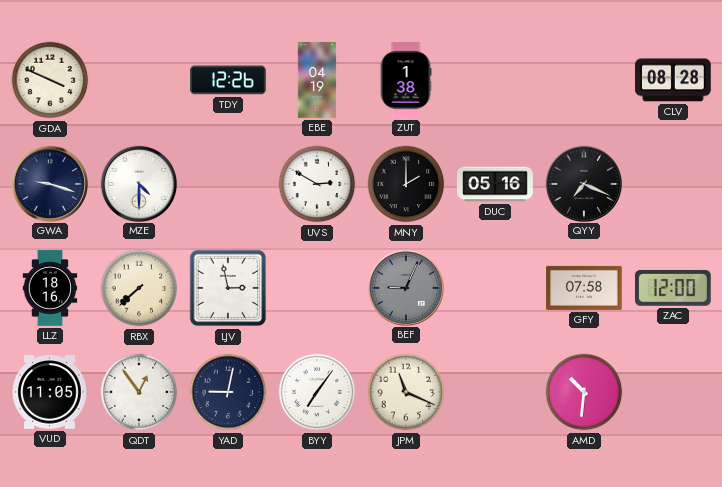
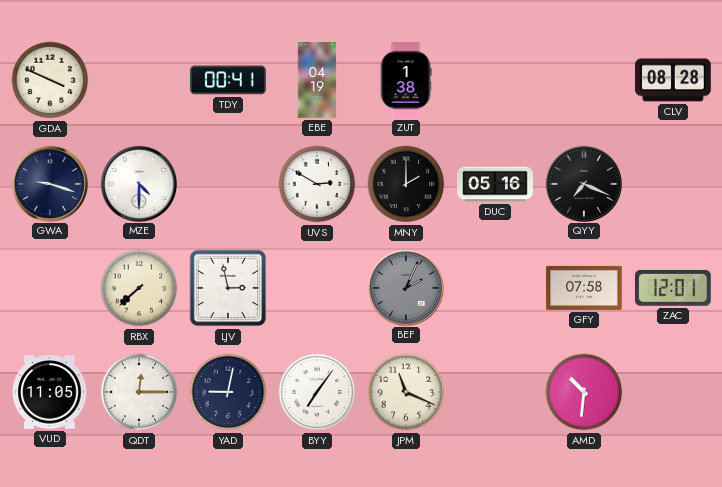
TDY: 12:26 -> 00:41 (228, 80)
LLZ: 18:16 -> none (50, 288)
BEF: 9:04 -> 2:04 (405, 287)
ZAC: 12:00 -> 12:01 (674, 288)
QDT: 12:54 -> 12:15 (139, 392)
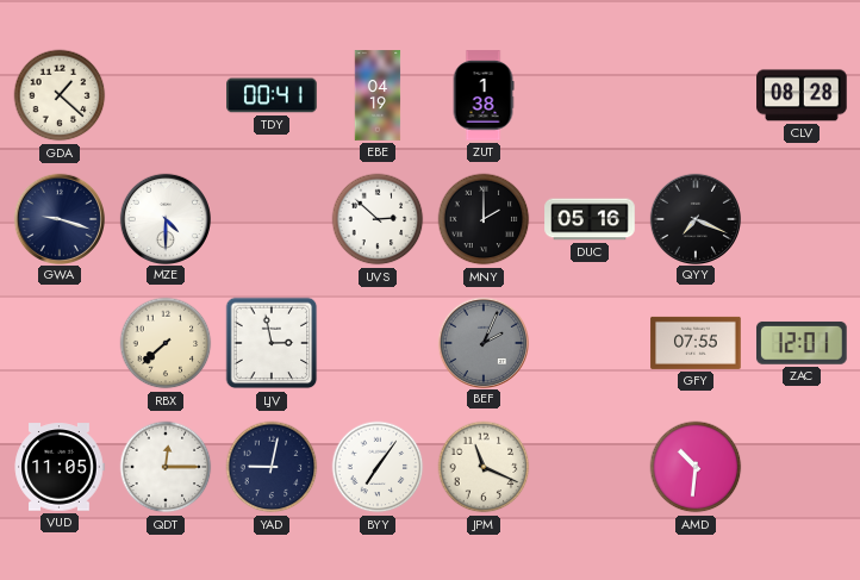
GDA: 3:49 -> 1:22 (60, 95)
UVS: 2:50 -> 2:52 (378, 219)
GFY: 07:58 -> 07:55 (696, 343)
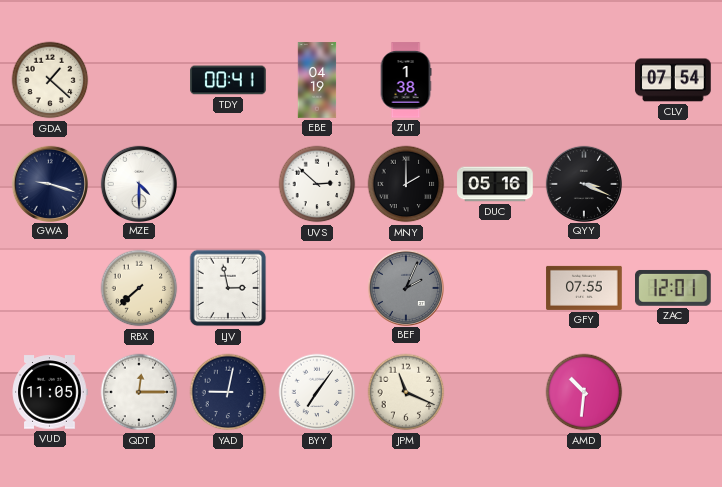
CLV: 08:28 -> 07:54 (673, 80)
QYY: 7:19 -> 3:19 (583, 183)
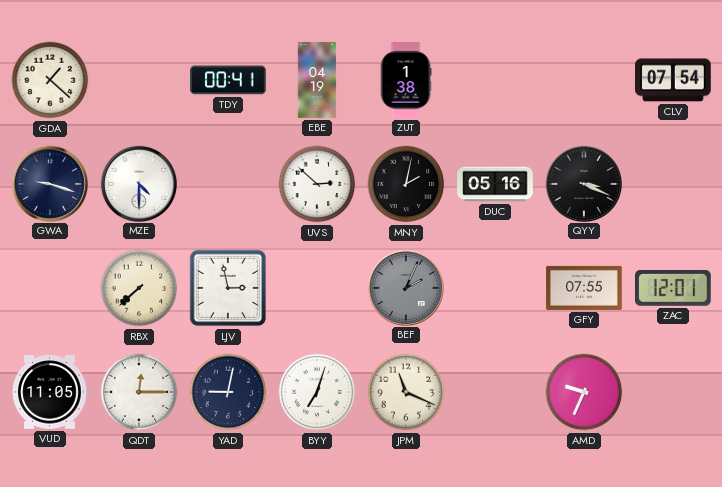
MNY: 2:00 -> 2:02 (406, 184)
BYY: 7:06 -> 7:03 (317, 392)
AMD: 10:31 -> 9:34 (584, 392)
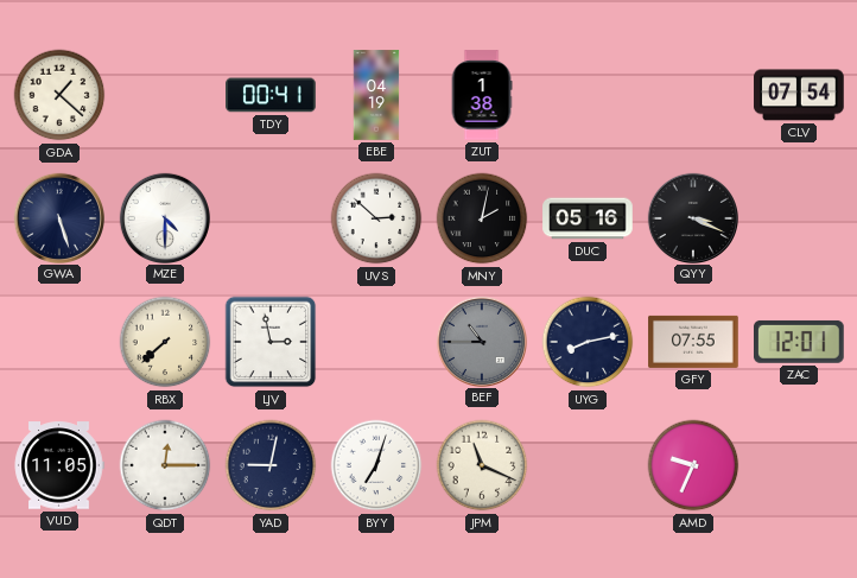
GWA: 9:18 -> 5:27 (58, 217)
BEF: 2:04 -> 10:45 (481, 341)
UYG: none -> 8:13 (588, 342)
